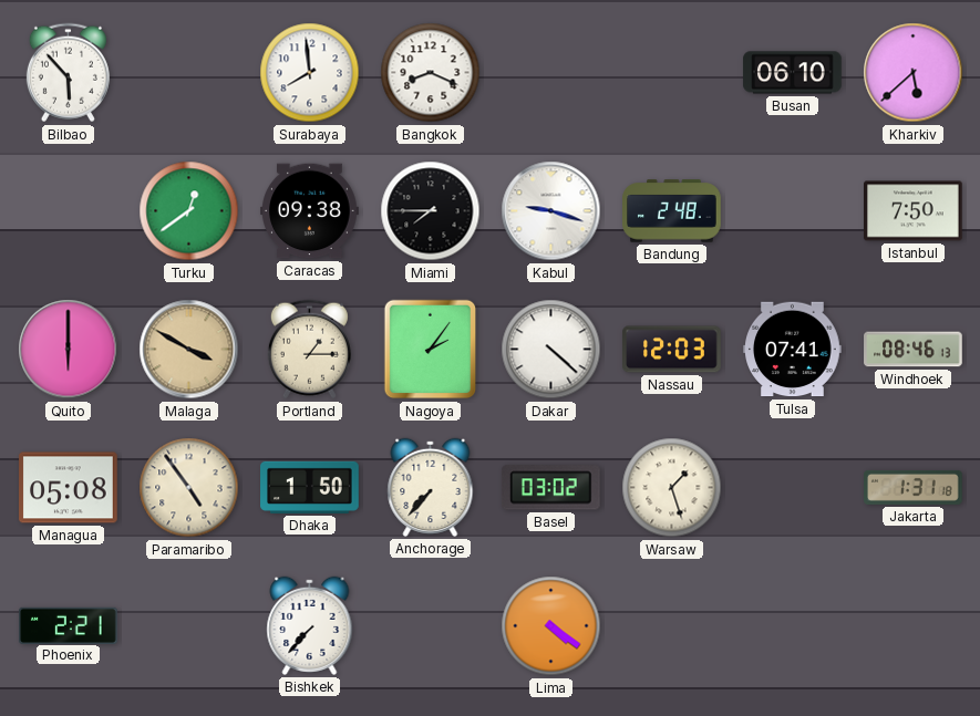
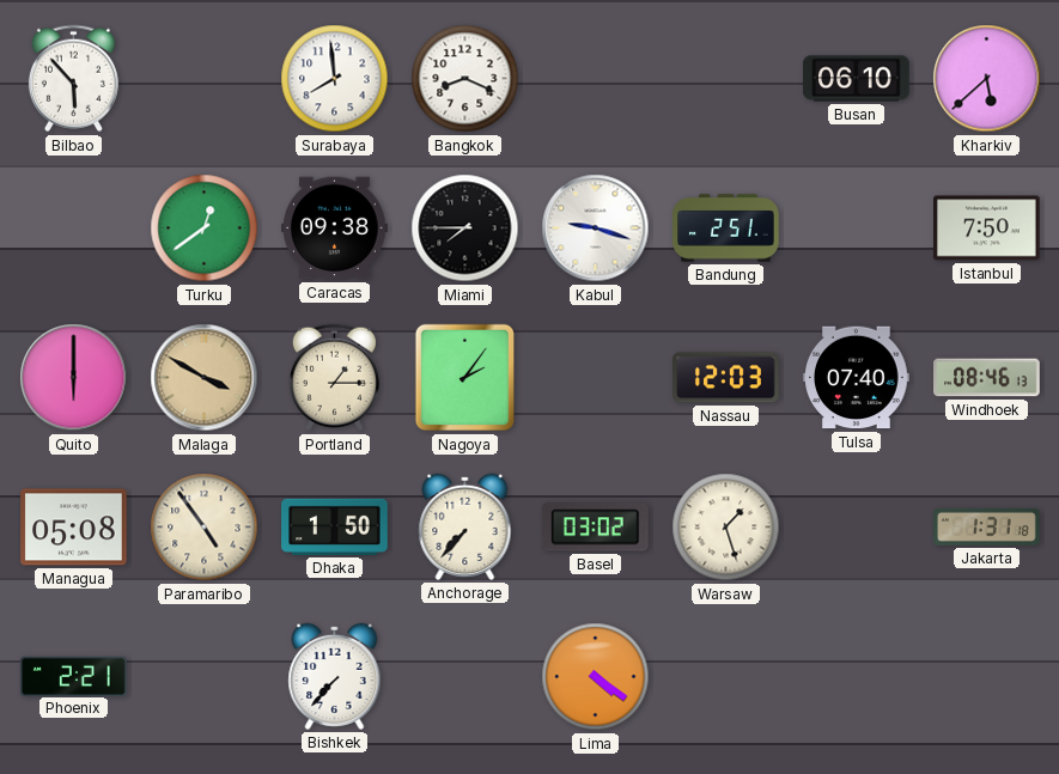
Bandung: 2:48 -> 2:51 (726, 228)
Dakar: 4:22 -> none (551, 350)
Tulsa: 07:41 -> 07:40 (857, 378)
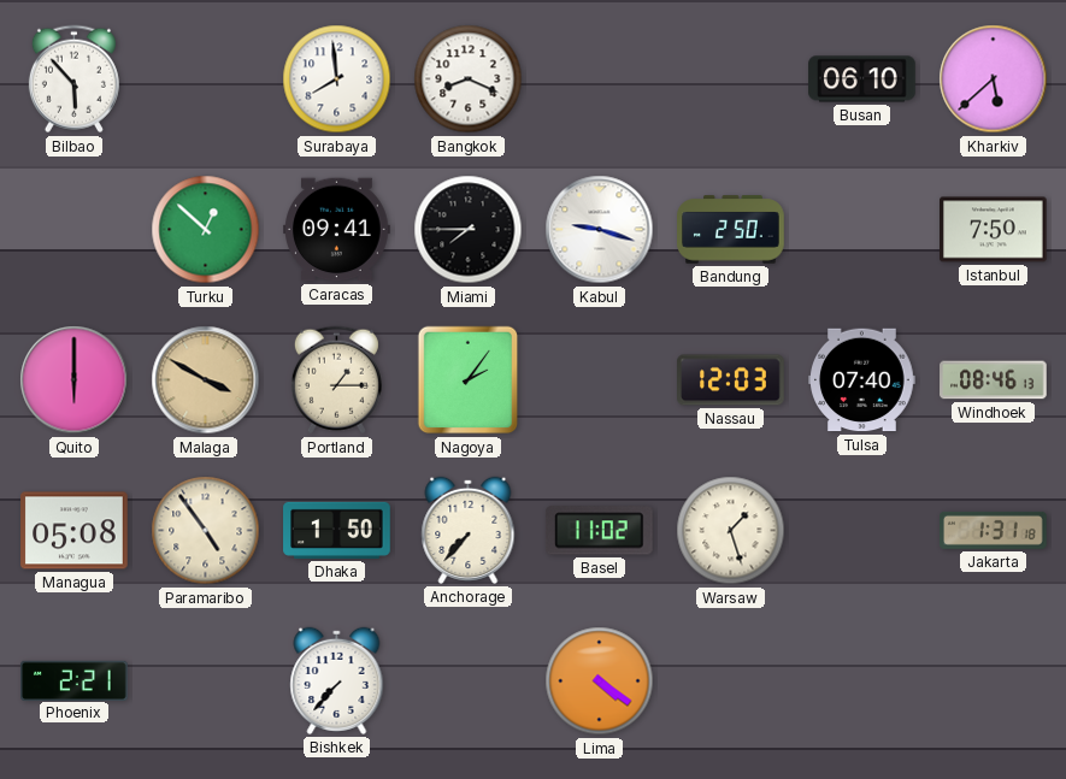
Turku: 12:39 -> 12:52 (206, 230)
Caracas: 09:38 -> 09:41 (337, 230)
Bandung: 2:51 -> 2:50 (731, 230)
Basel: 03:02 -> 11:02 (599, 531)
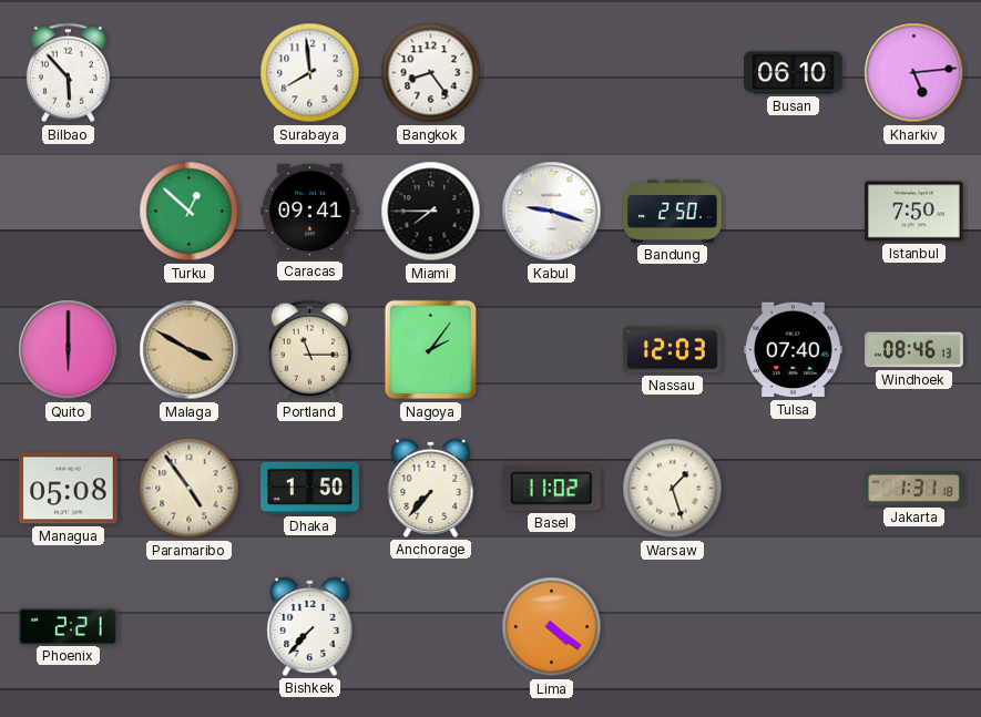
Bangkok: 8:19 -> 8:24 (431, 73)
Kharkiv: 5:38 -> 5:14 (914, 73)
Portland: 1:15 -> 11:15 (309, 350)
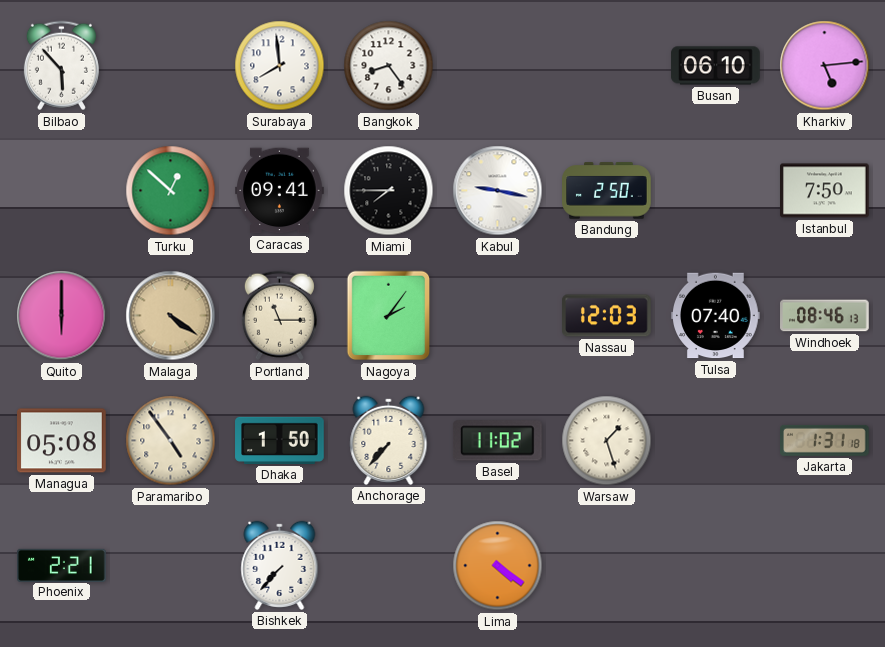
Kabul: 9:18 -> 9:17 (498, 191)
Malaga: 3:50 -> 4:21 (171, 316)
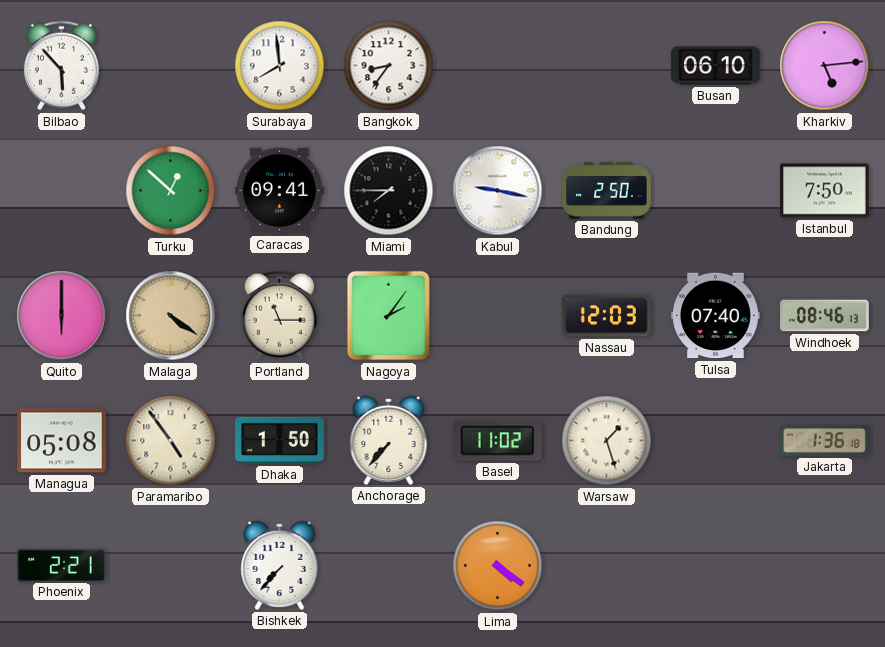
Bangkok: 8:24 -> 8:36 (389, 66)
Jakarta: 1:31 -> 1:36 (825, 440)
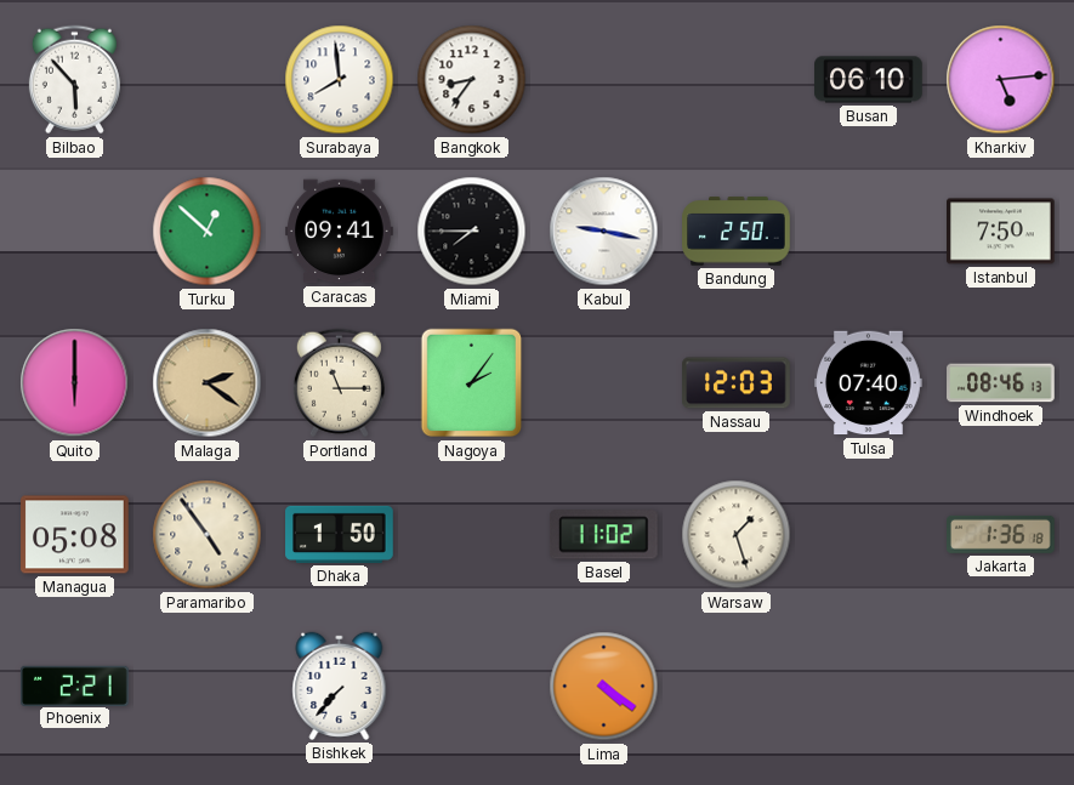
Malaga: 4:21 -> 2:21 (208, 383)
Anchorage: 7:37 -> none (389, 440)
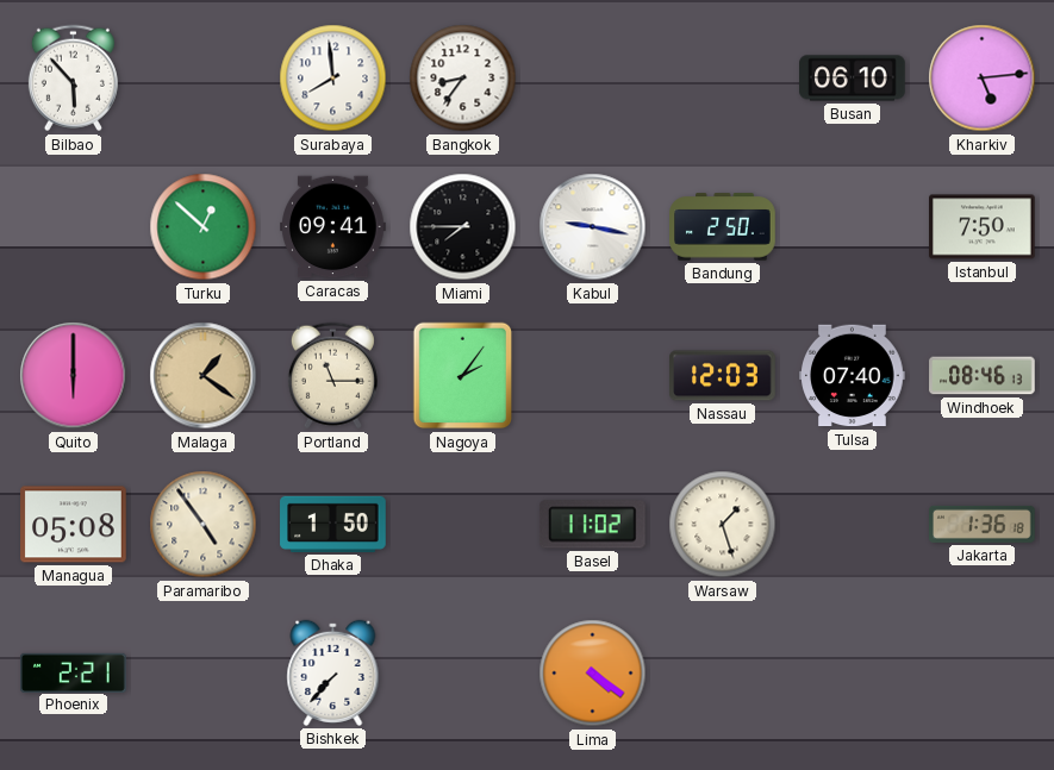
Malaga: 2:21 -> 1:21 (204, 376)
